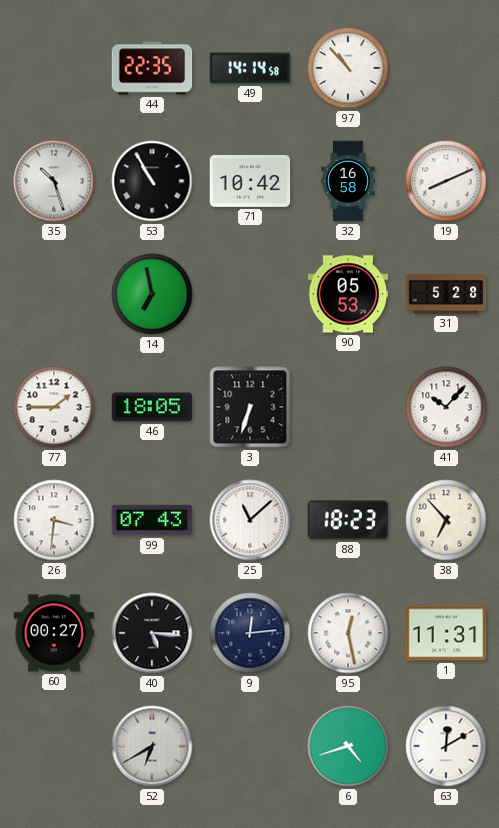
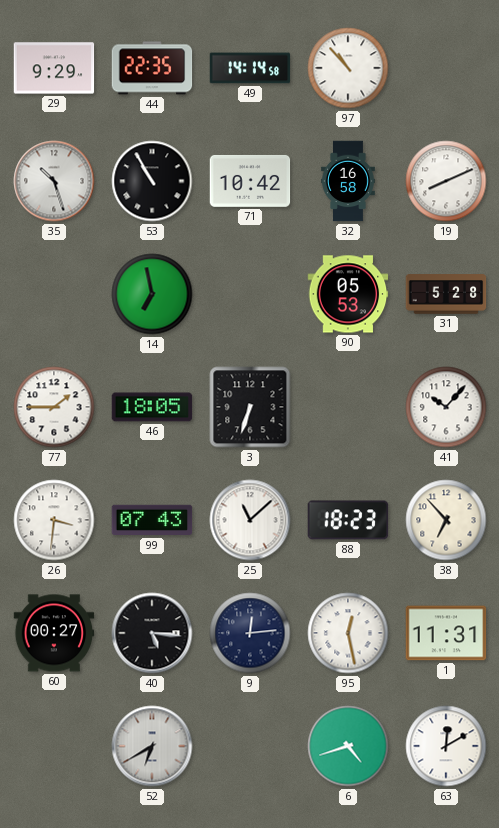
29: none -> 9:29 (54, 68)
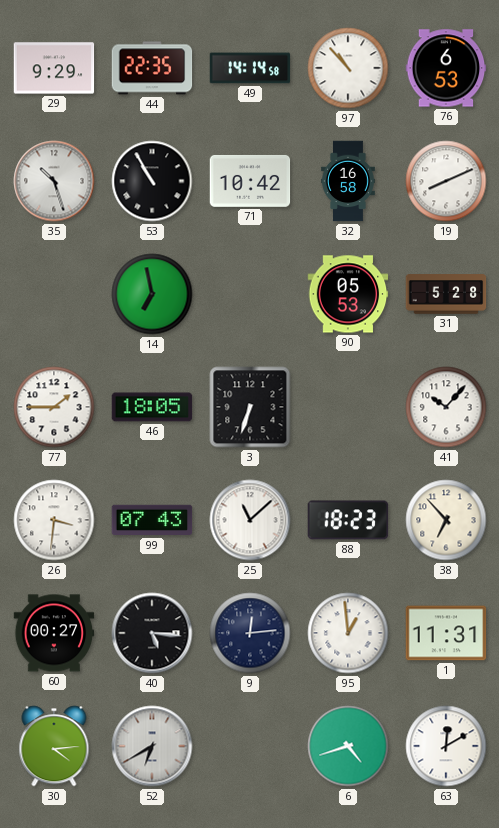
76: none -> 6:53 (446, 68)
95: 12:28 -> 12:59 (348, 633)
30: none -> 4:14 (54, 746)
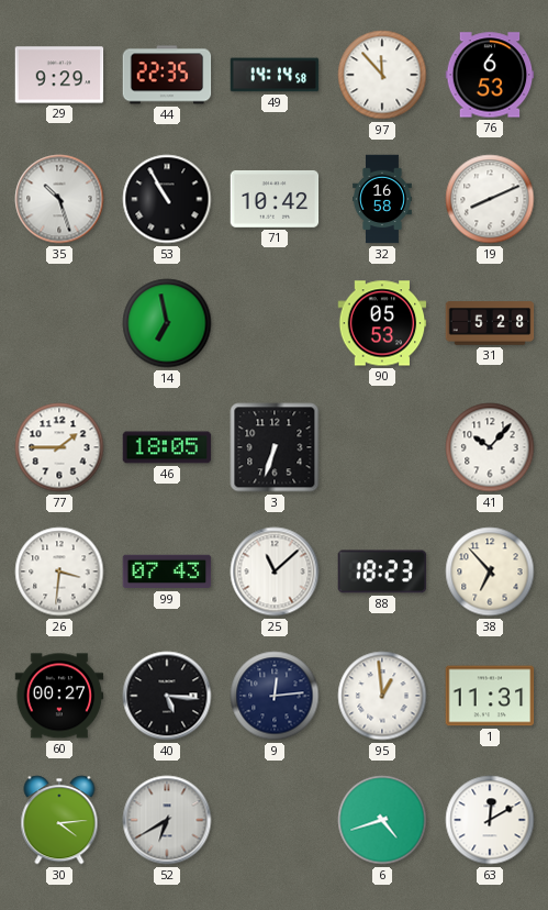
97: 10:53 -> 11:53 (382, 75)
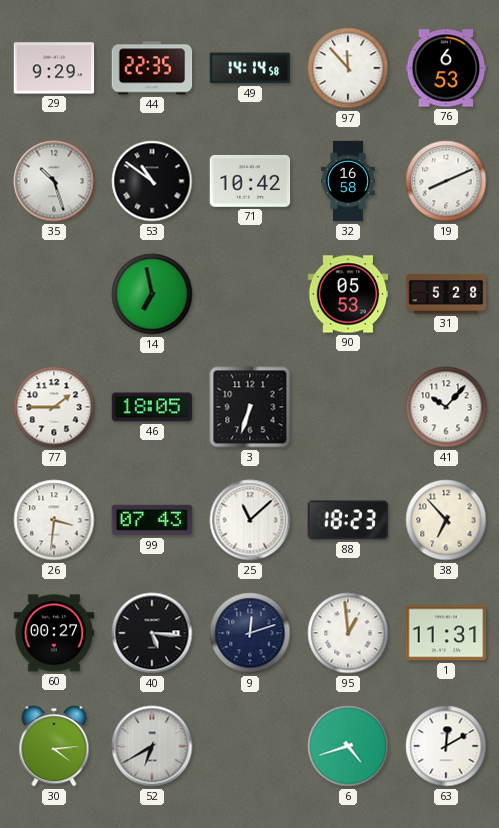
53: 10:55 -> 10:51 (152, 181)
9: 12:14 -> 12:12 (250, 633)
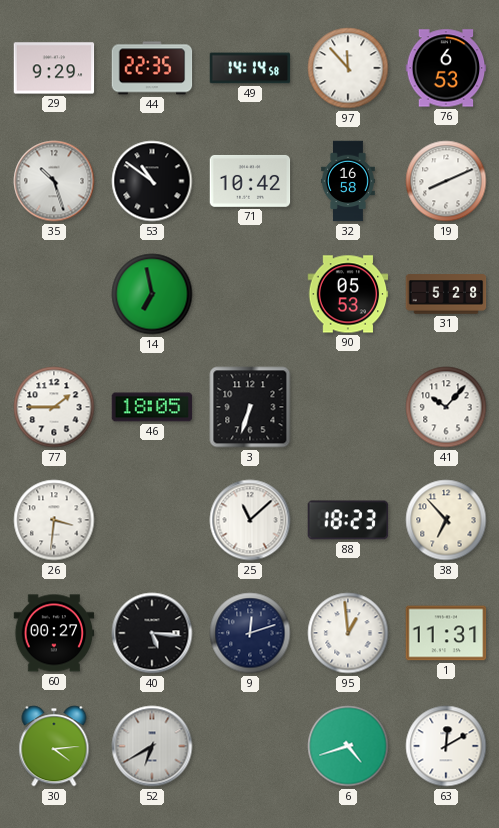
99: 07:43 -> none (152, 520)
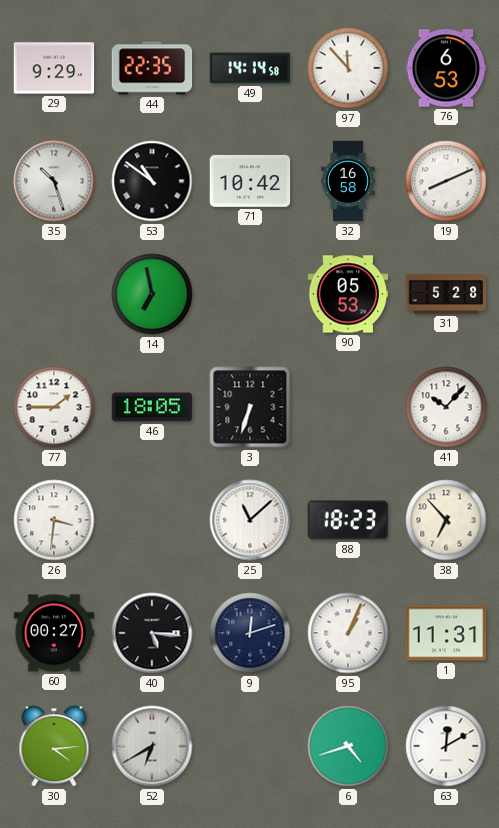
95: 12:59 -> 1:04 (348, 633)
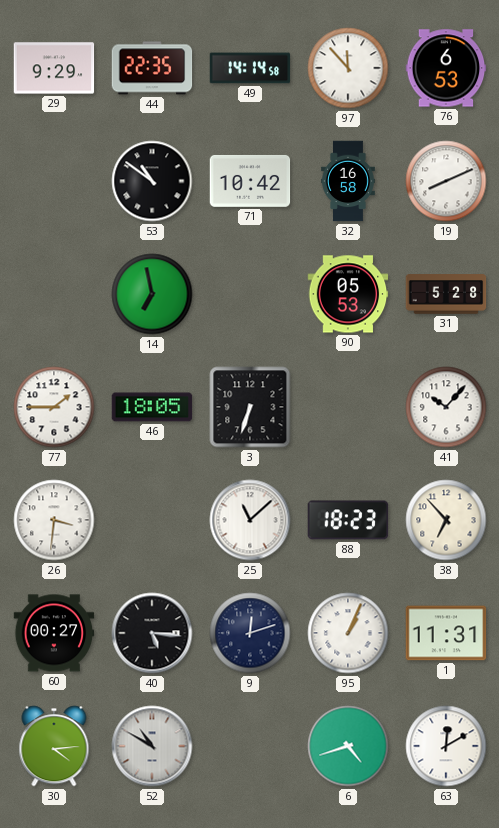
35: 10:27 -> none (54, 181)
52: 6:40 -> 10:50 (152, 746)
